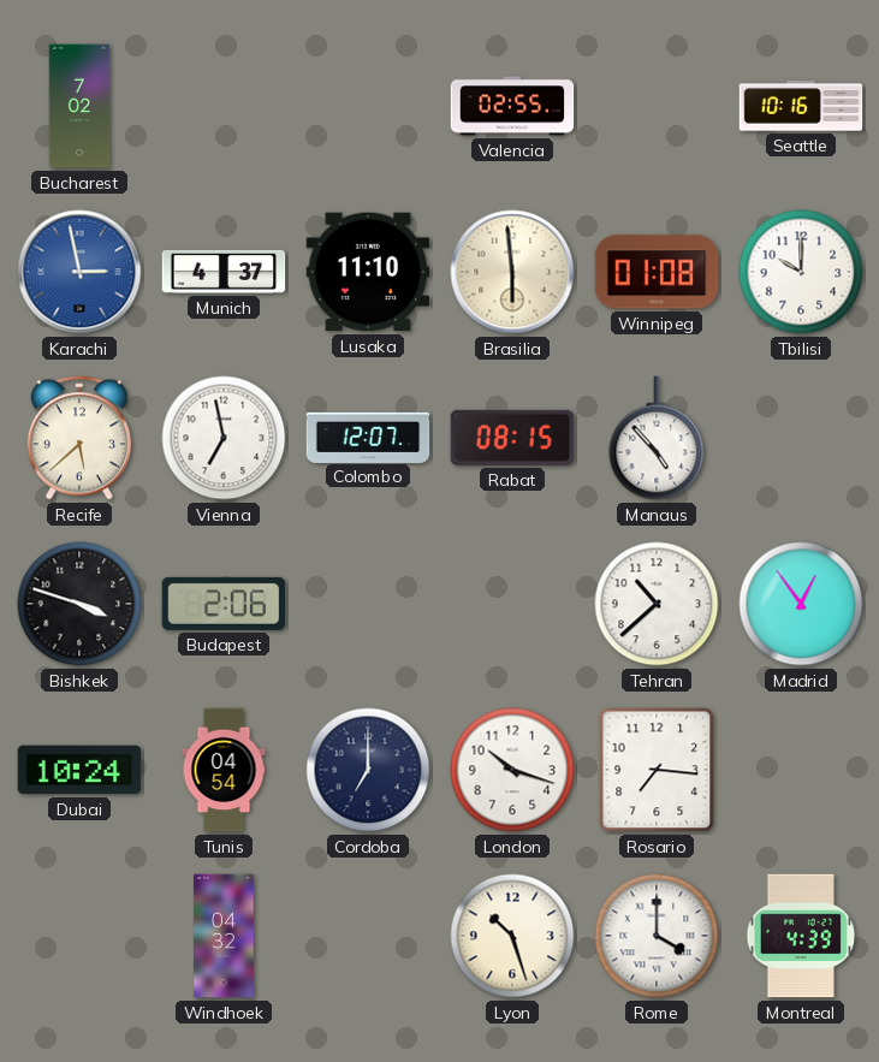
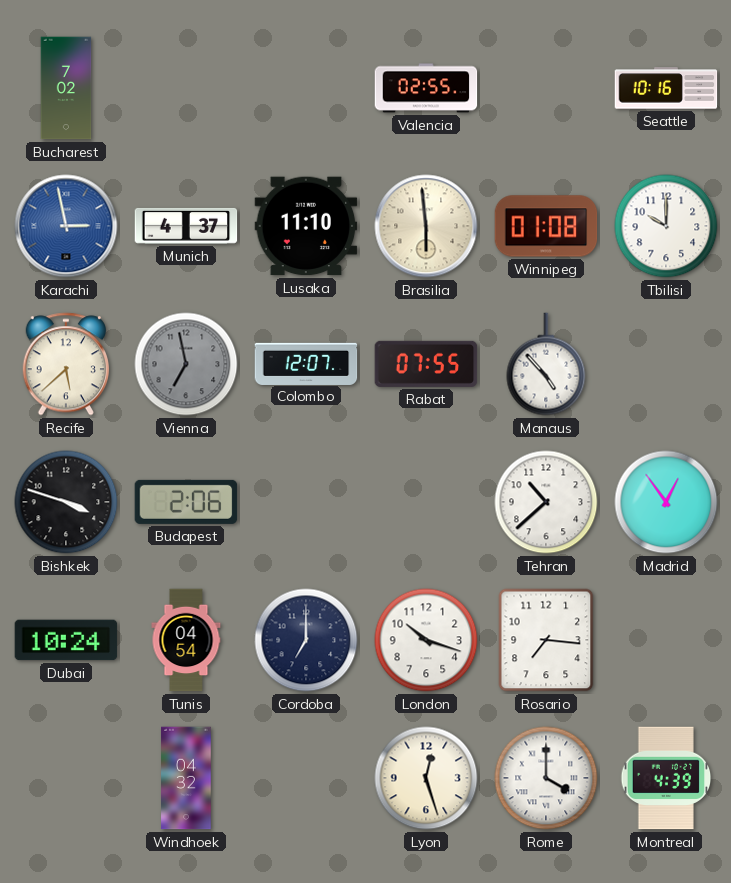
Vienna dial: white -> grey (186, 364)
Rabat: 08:15 -> 07:55 (426, 364)
Lyon: 10:27 -> 12:27 (426, 778)
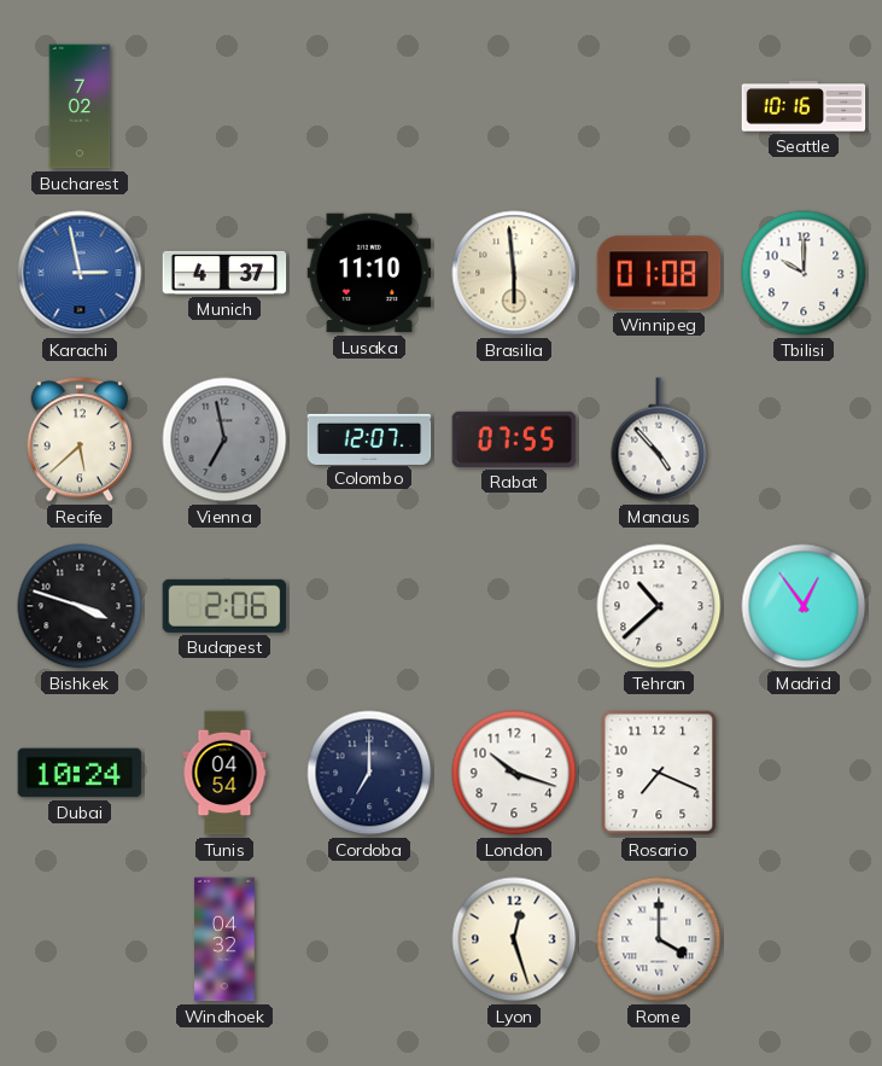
Valencia: 02:55 -> none (426, 88)
Rosario: 7:16 -> 7:19 (659, 773)
Montreal: 4:39 -> none (666, 778)
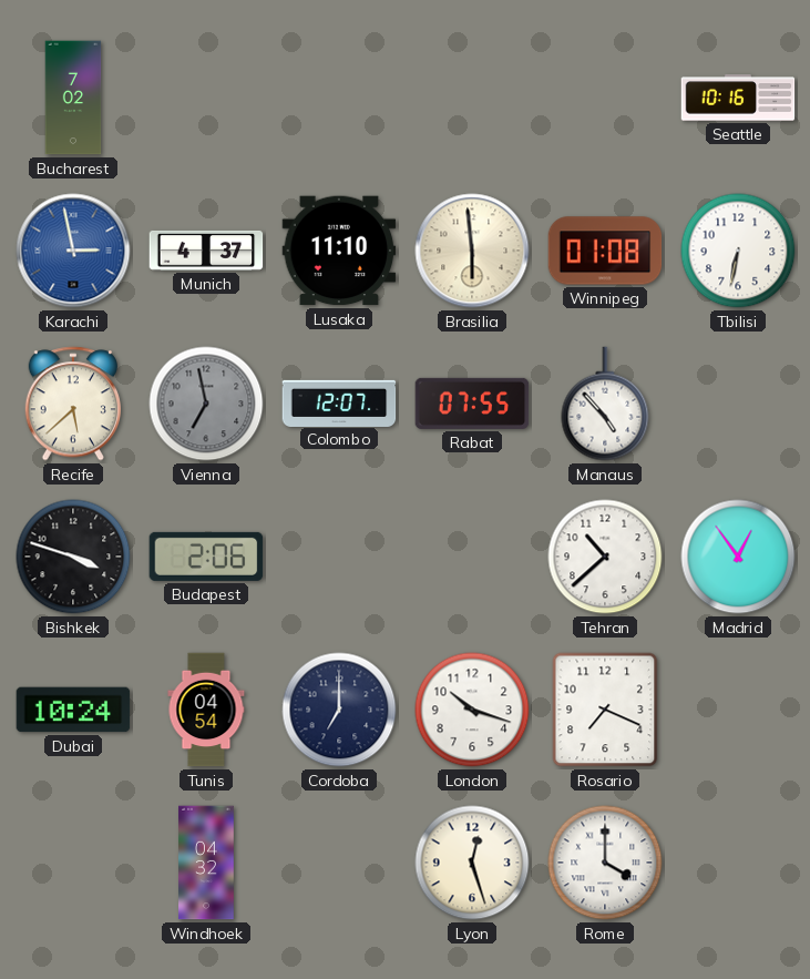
Tbilisi: 10:00 -> 6:32 (738, 251)
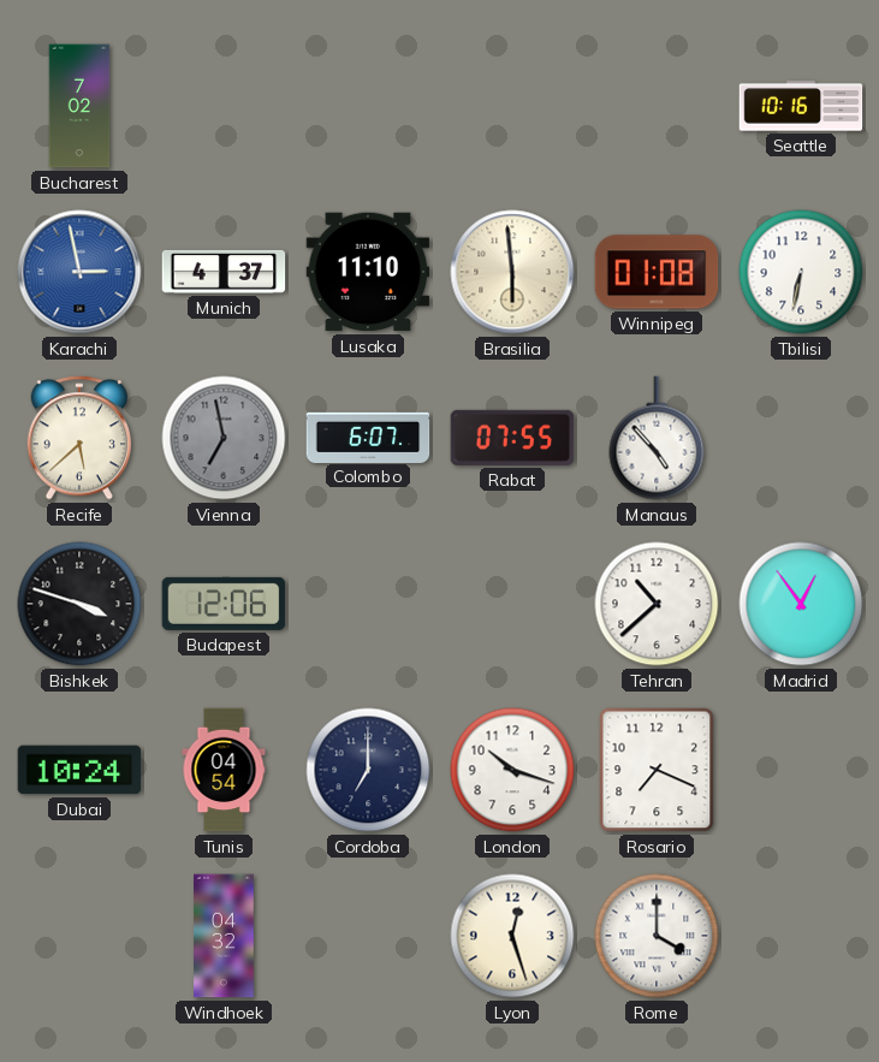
Colombo: 12:07 -> 6:07 (368, 437)
Budapest: 2:06 -> 12:06 (224, 604)
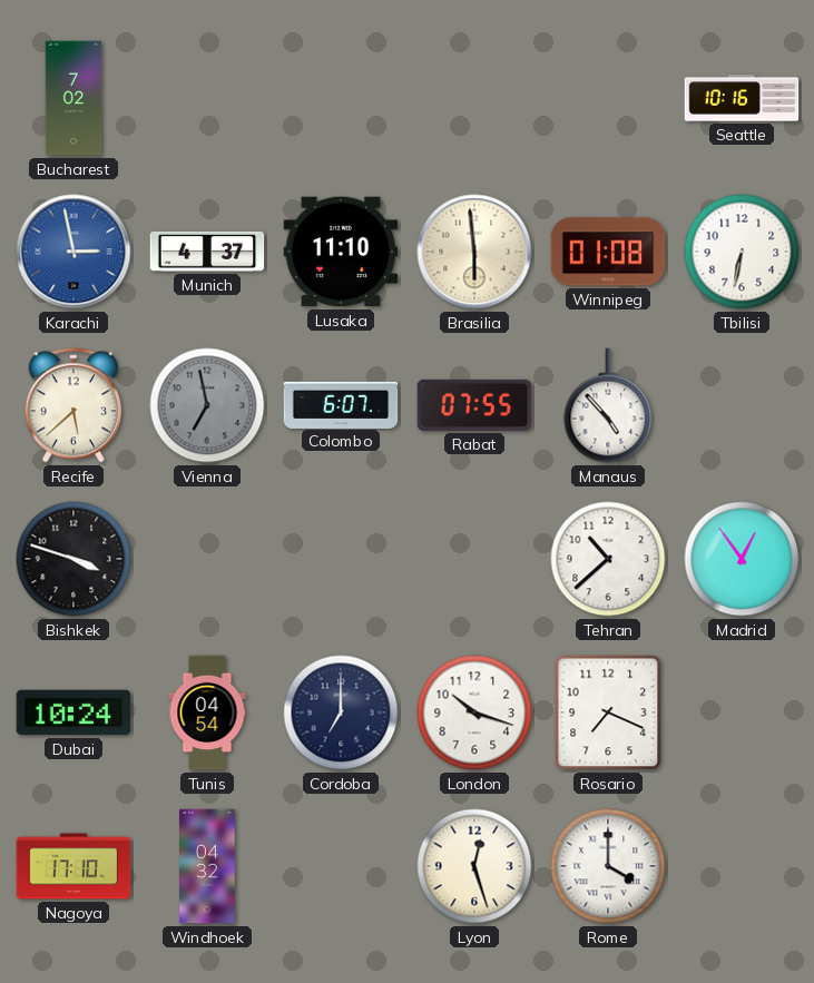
Budapest: 12:06 -> none (224, 604)
Nagoya: none -> 17:10 (73, 866)
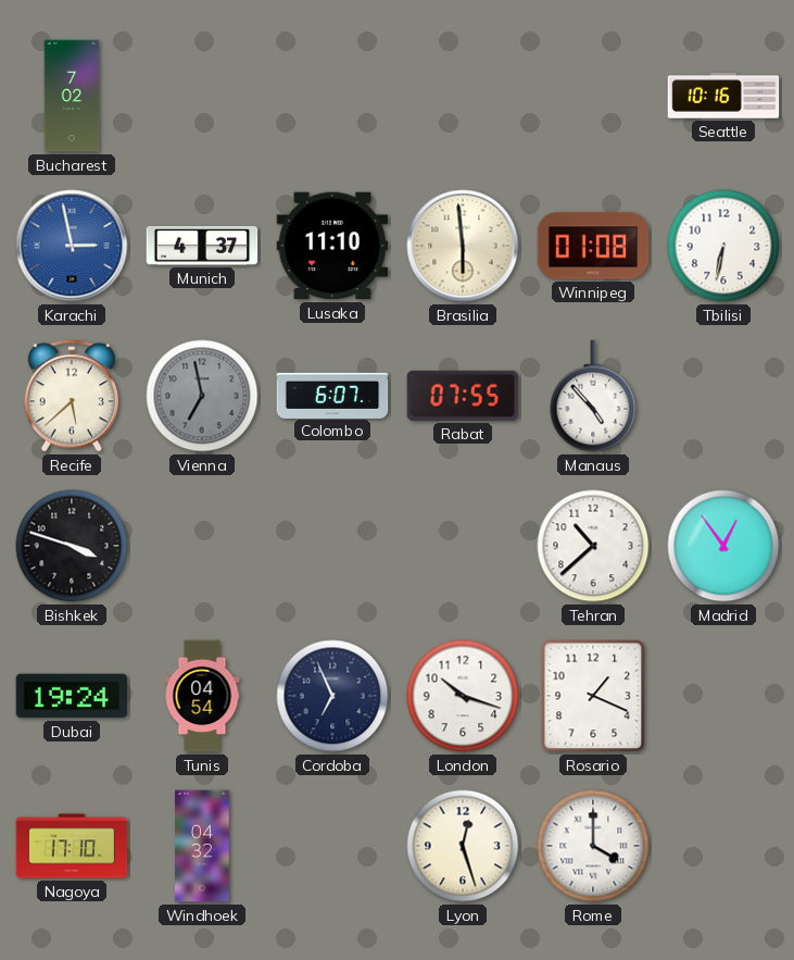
Dubai: 10:24 -> 19:24 (72, 696)
Cordoba: 7:00 -> 6:56 (332, 696)
Rosario: 7:19 -> 1:19 (593, 696)
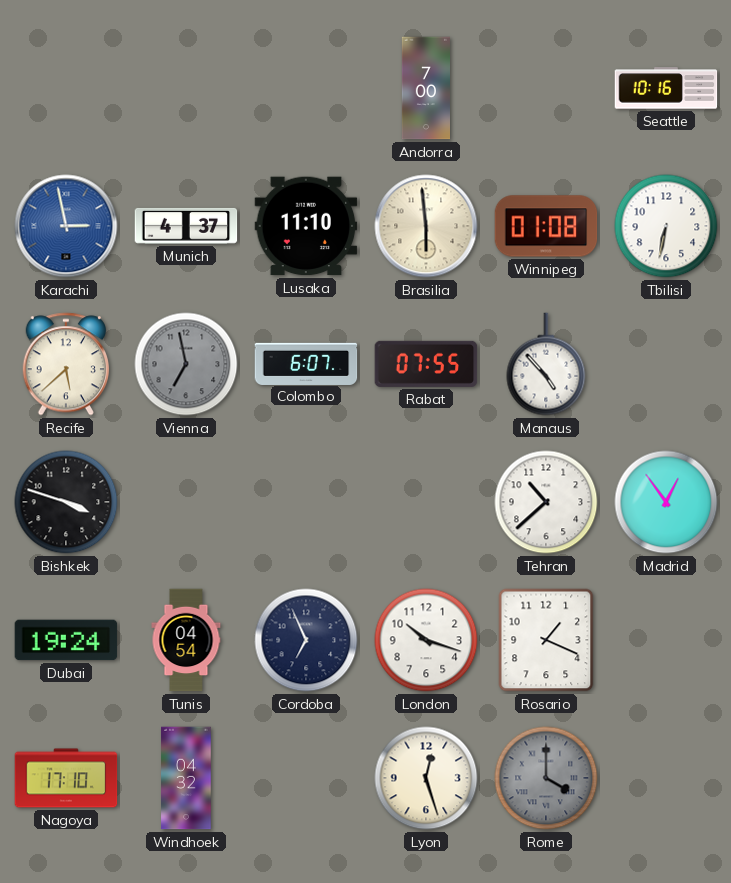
Bucharest: 7:02 -> none (72, 96)
Andorra: none -> 7:00 (425, 88)
Rome dial: white -> grey (546, 778)
